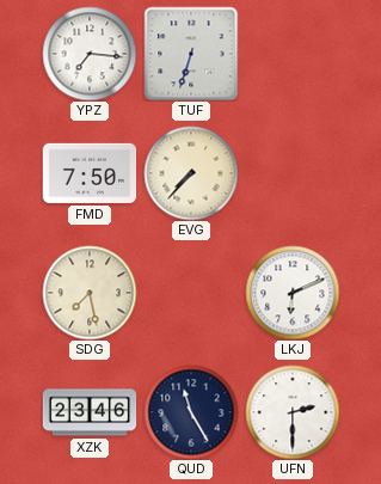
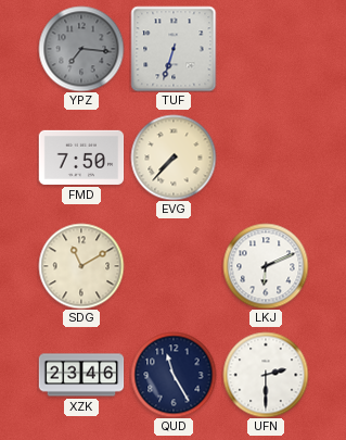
YPZ dial: white -> grey (81, 49)
SDG: 7:28 -> 11:10 (81, 266)
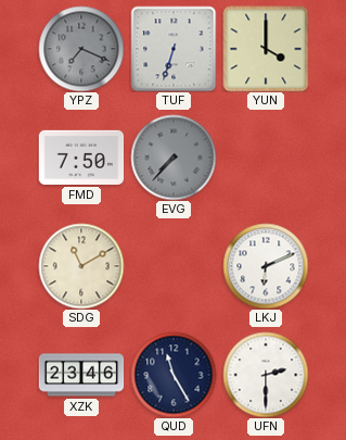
YPZ: 7:16 -> 7:19 (81, 49)
YUN: none -> 4:00 (266, 49)
EVG dial: cream -> grey (174, 158)
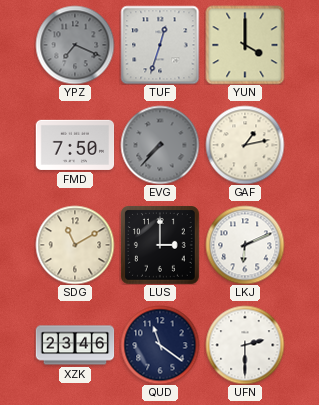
TUF: 6:33 -> 12:33 (160, 45)
GAF: none -> 1:13 (245, 145)
LUS: none -> 3:00 (160, 245)
QUD: 11:25 -> 11:21 (160, 345)
